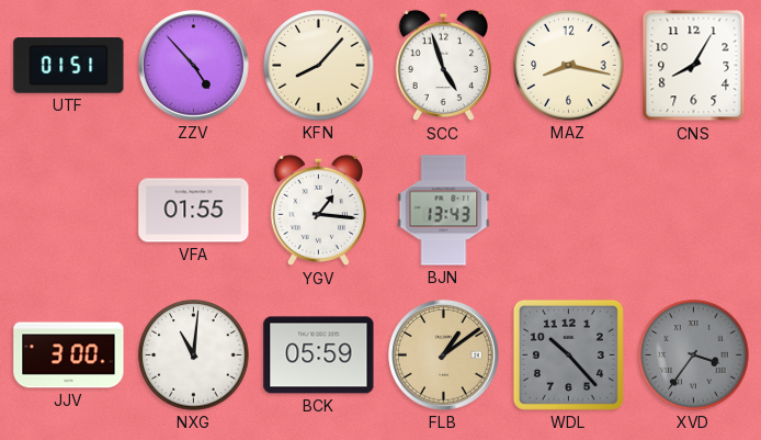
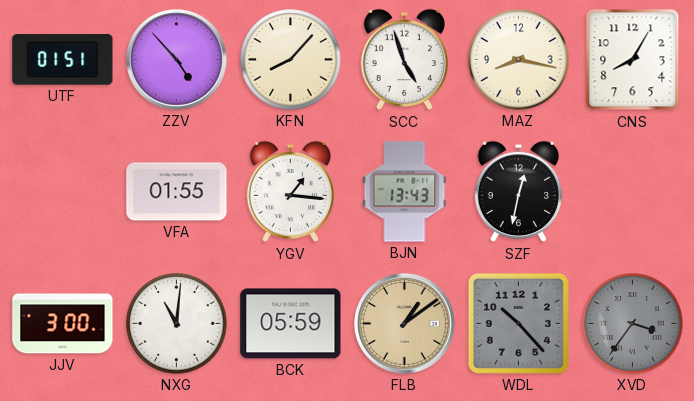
SZF: none -> 12:32 (518, 192)
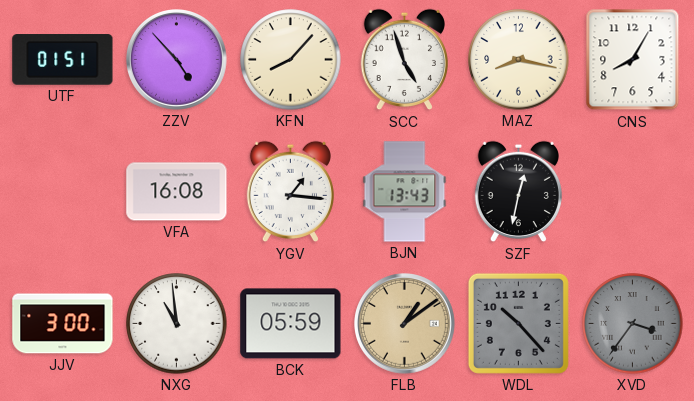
VFA: 01:55 -> 16:08 (177, 192)
NXG: 11:01 -> 10:59 (177, 324)
